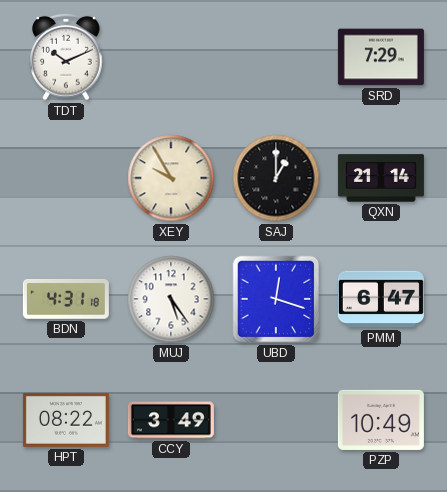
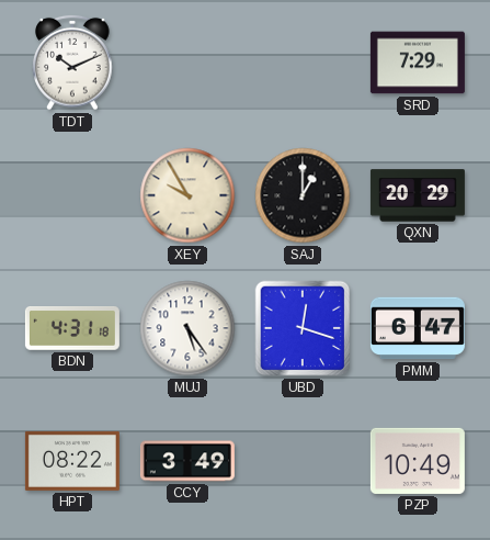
QXN: 21:14 -> 20:29 (418, 195)
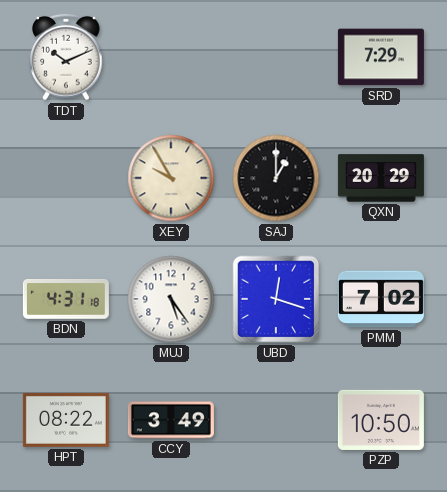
PMM: 6:47 -> 7:02 (381, 299)
PZP: 10:49 -> 10:50 (381, 420)
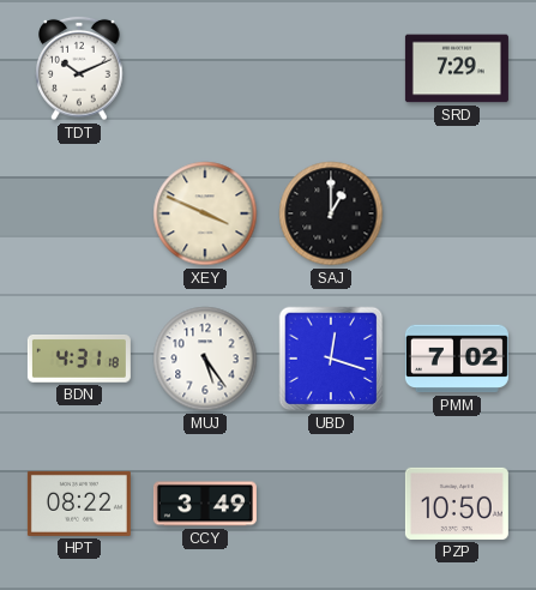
XEY: 9:55 -> 3:49 (205, 213)
QXN: 20:29 -> none (381, 178)
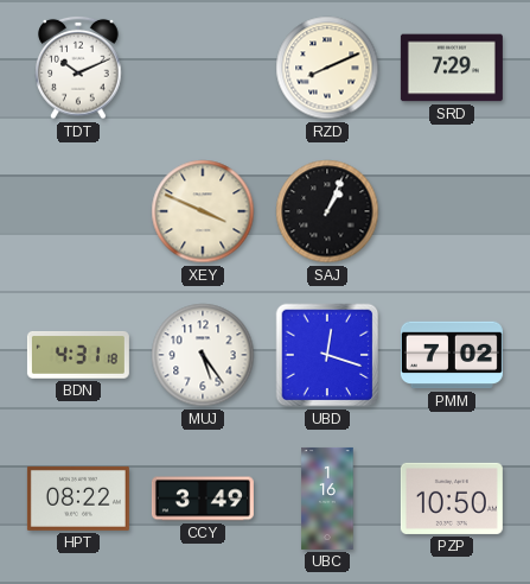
RZD: none -> 8:11 (327, 68)
SAJ: 1:00 -> 1:04 (327, 211)
UBC: none -> 1:16 (327, 499)
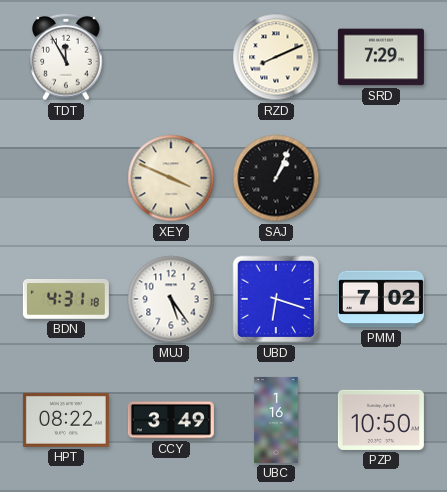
TDT: 10:11 -> 11:55 (66, 57)
UBD: 12:18 -> 6:18 (276, 299)
